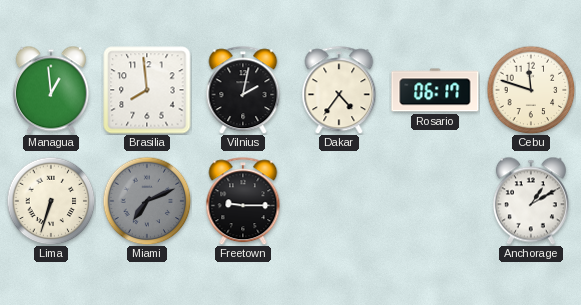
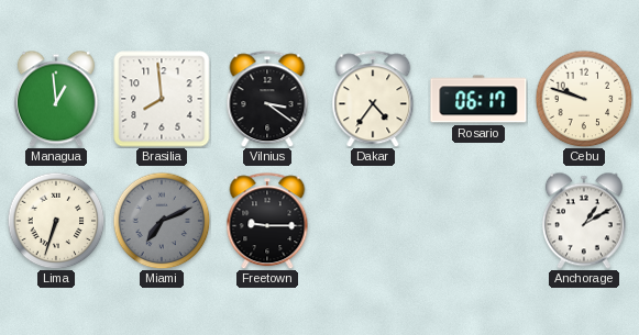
Vilnius: 2:02 -> 3:21 (267, 99)
Cebu: 11:48 -> 9:48 (584, 99)
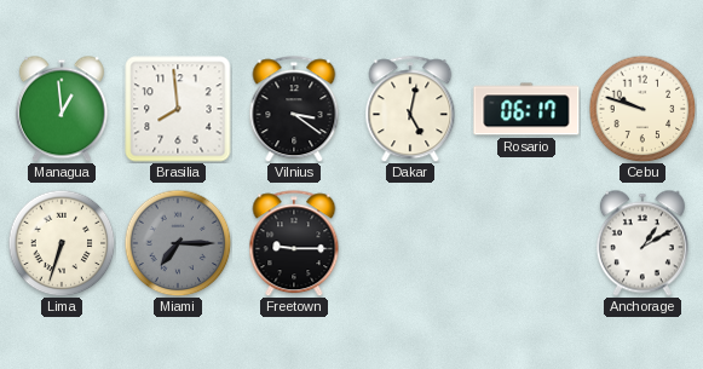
Dakar: 4:36 -> 5:02 (410, 109)
Miami: 7:11 -> 7:15 (178, 243)
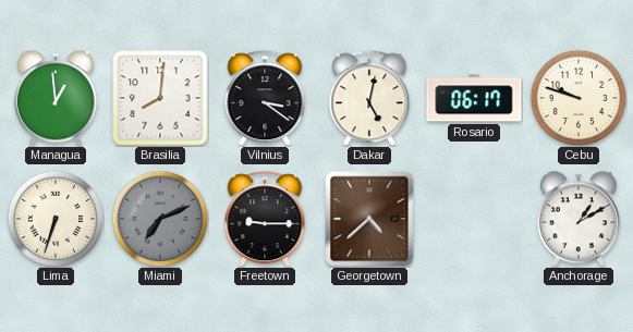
Brasilia: 7:59 -> 8:01 (160, 98)
Miami: 7:15 -> 7:11 (160, 219)
Georgetown: none -> 4:38 (369, 219)
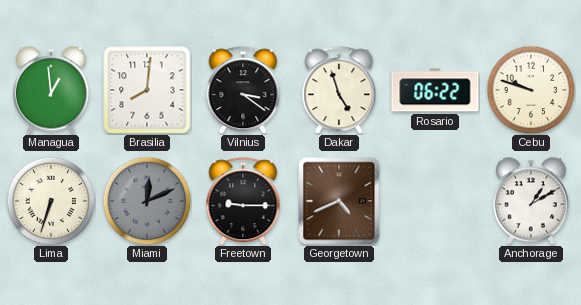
Dakar: 5:02 -> 4:57 (339, 90)
Rosario: 06:17 -> 06:22 (435, 90)
Miami: 7:11 -> 12:11 (147, 201)
Georgetown: 4:38 -> 4:41 (339, 201)
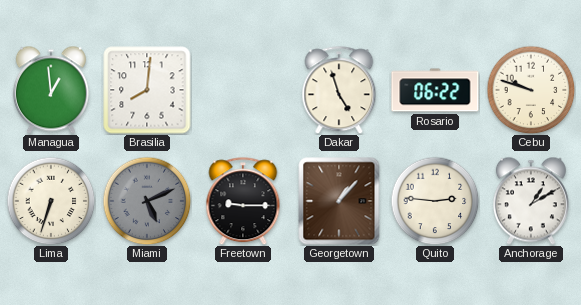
Vilnius: 3:21 -> none (243, 90)
Miami: 12:11 -> 5:11 (147, 201)
Georgetown: 4:41 -> 1:07 (339, 201)
Quito: none -> 2:46 (435, 201)
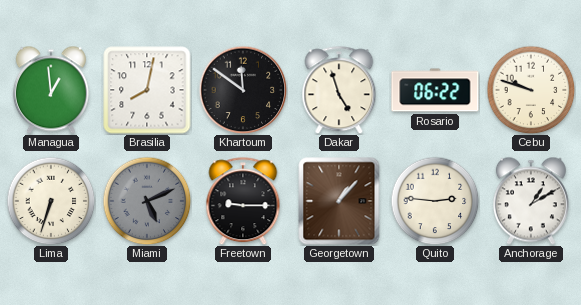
Brasilia: 8:01 -> 8:02 (147, 90)
Khartoum: none -> 11:51 (243, 90)
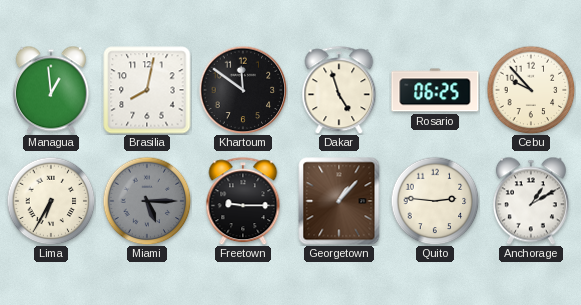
Rosario: 06:22 -> 06:25 (435, 90)
Cebu: 9:48 -> 9:53 (531, 90)
Lima: 6:33 -> 6:35 (51, 201)
Miami: 5:11 -> 5:15 (147, 201)
